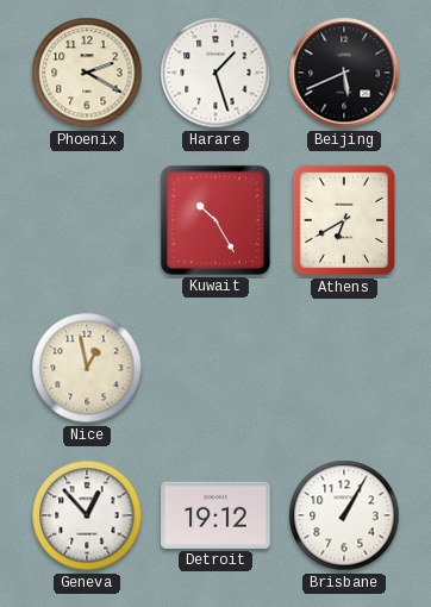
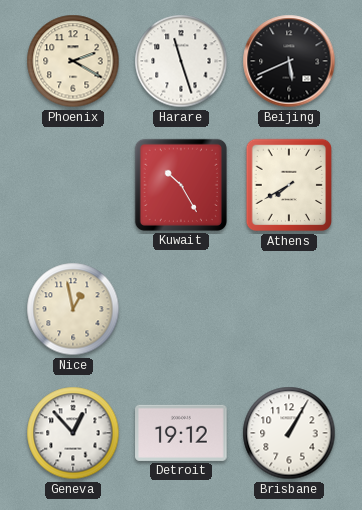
Harare: 1:27 -> 11:27 (181, 61)
Athens: 6:40 -> 7:40 (288, 185)
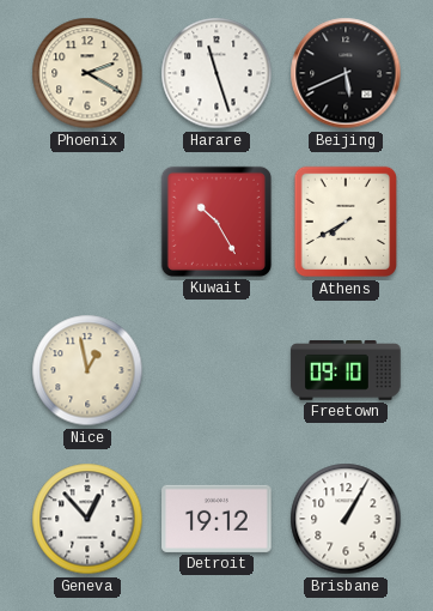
Freetown: none -> 09:10 (346, 370)
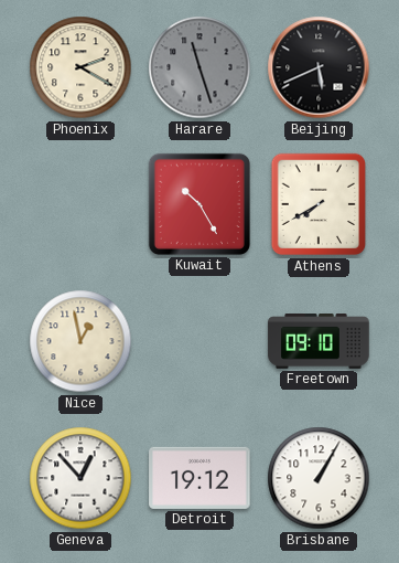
Harare dial: white -> grey (199, 67)
